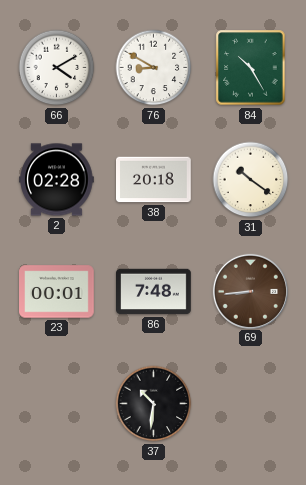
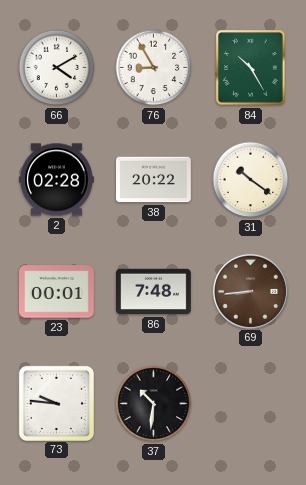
76: 8:50 -> 8:55 (154, 68)
38: 20:18 -> 20:22 (154, 180)
73: none -> 9:46 (56, 403)
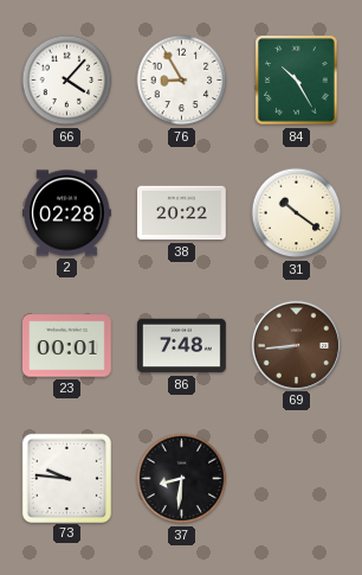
66: 4:10 -> 4:07 (67, 81)
37: 10:31 -> 8:31 (182, 479)
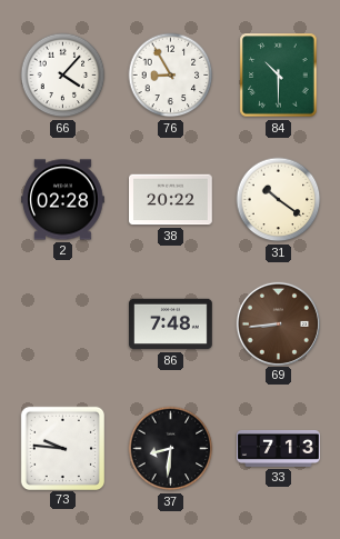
84: 10:25 -> 10:30 (279, 76)
23: 00:01 -> none (67, 346)
33: none -> 7:13 (279, 448)
